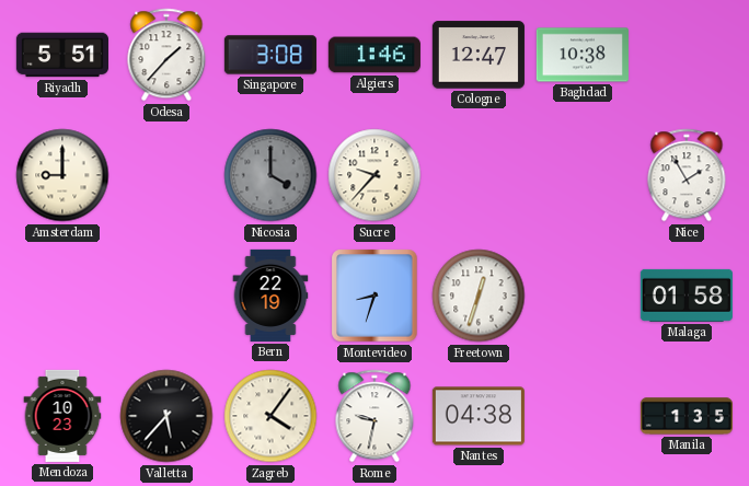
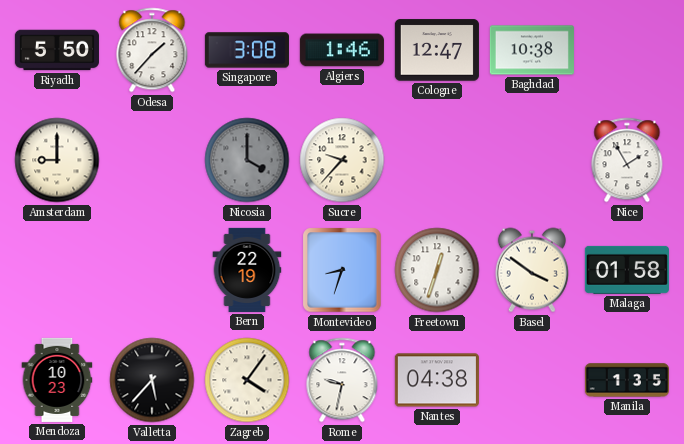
Riyadh: 5:51 -> 5:50 (57, 50)
Basel: none -> 3:51 (532, 270)
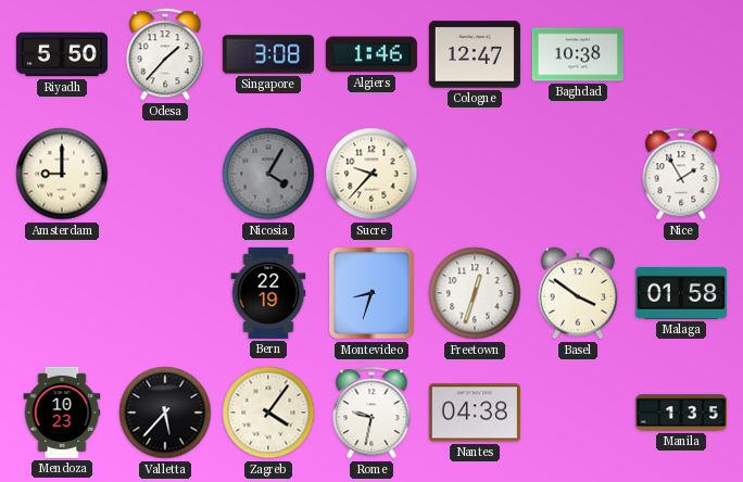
Nicosia: 4:00 -> 4:05 (268, 174)
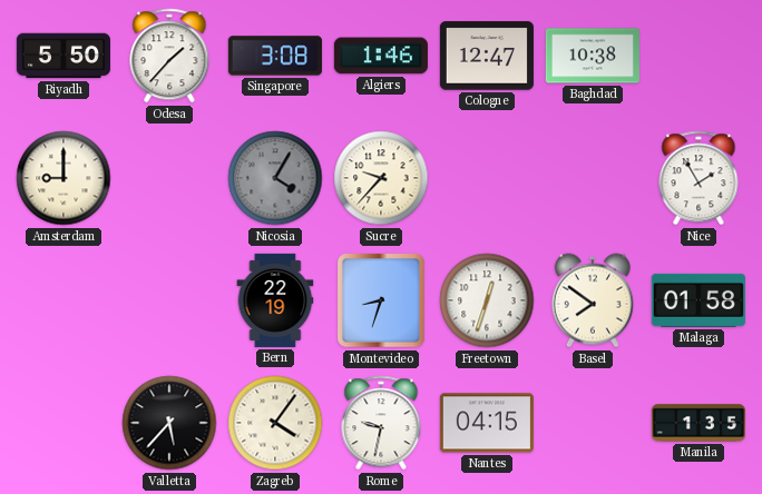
Basel: 3:51 -> 7:51 (593, 300)
Mendoza: 10:23 -> none (62, 413)
Nantes: 04:38 -> 04:15 (487, 423)
